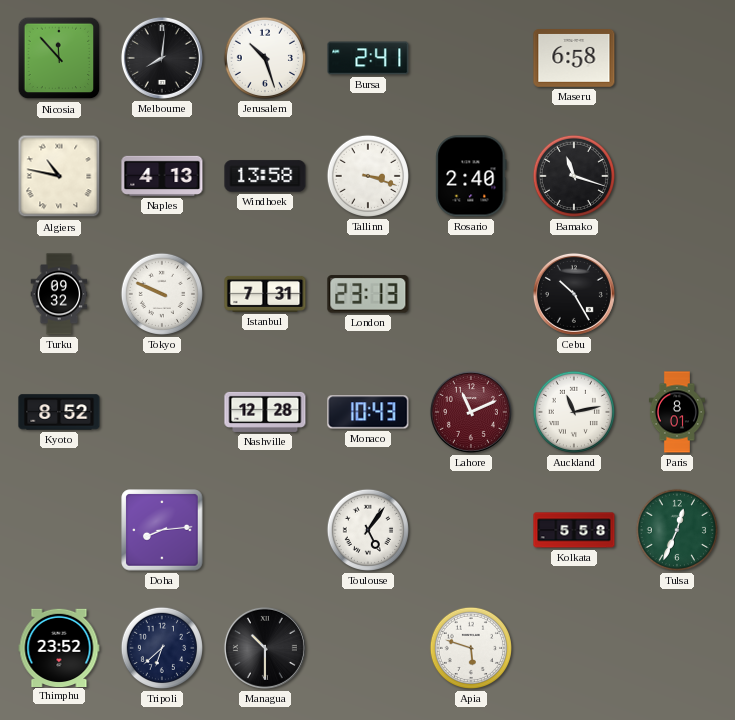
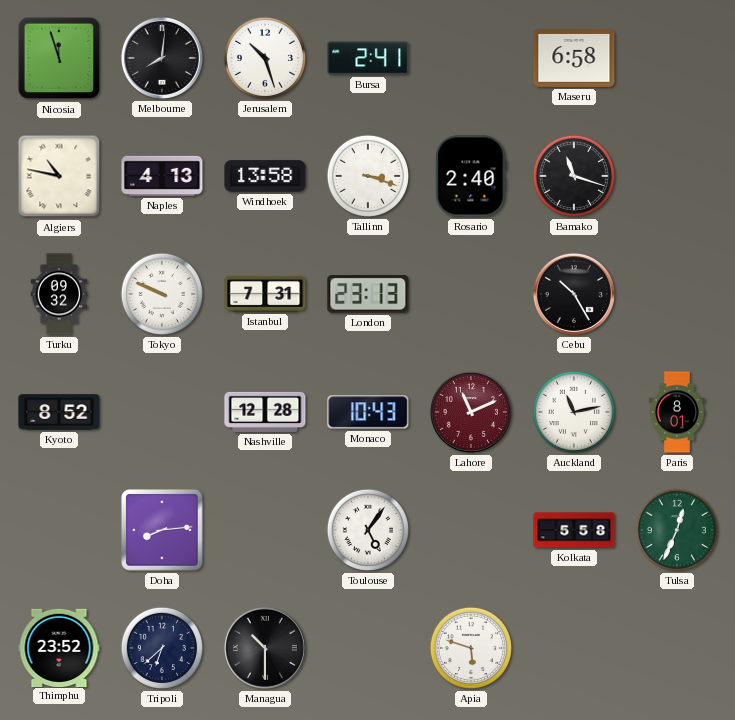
Nicosia: 11:53 -> 11:57 (59, 58)
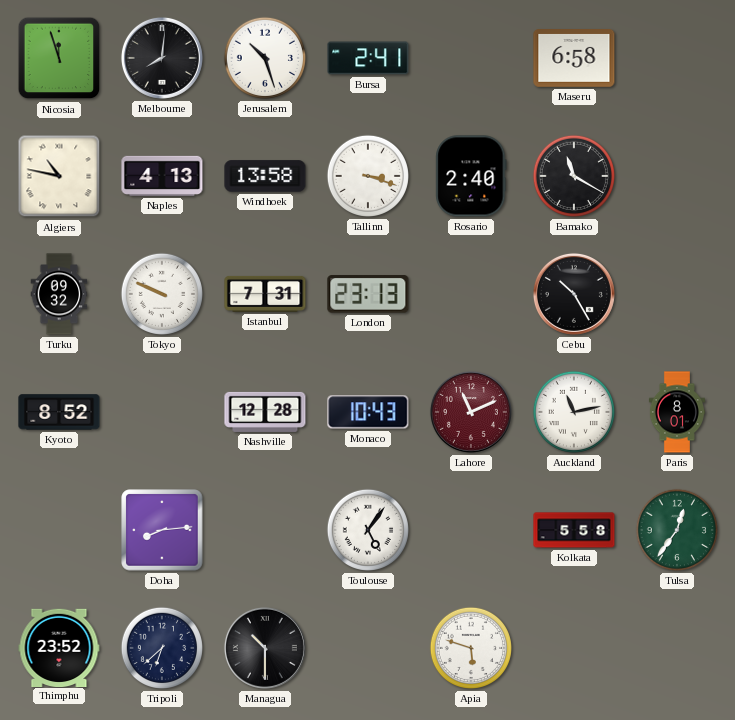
Bamako: 11:18 -> 11:20 (574, 176)
Tulsa: 12:34 -> 12:36 (677, 530)
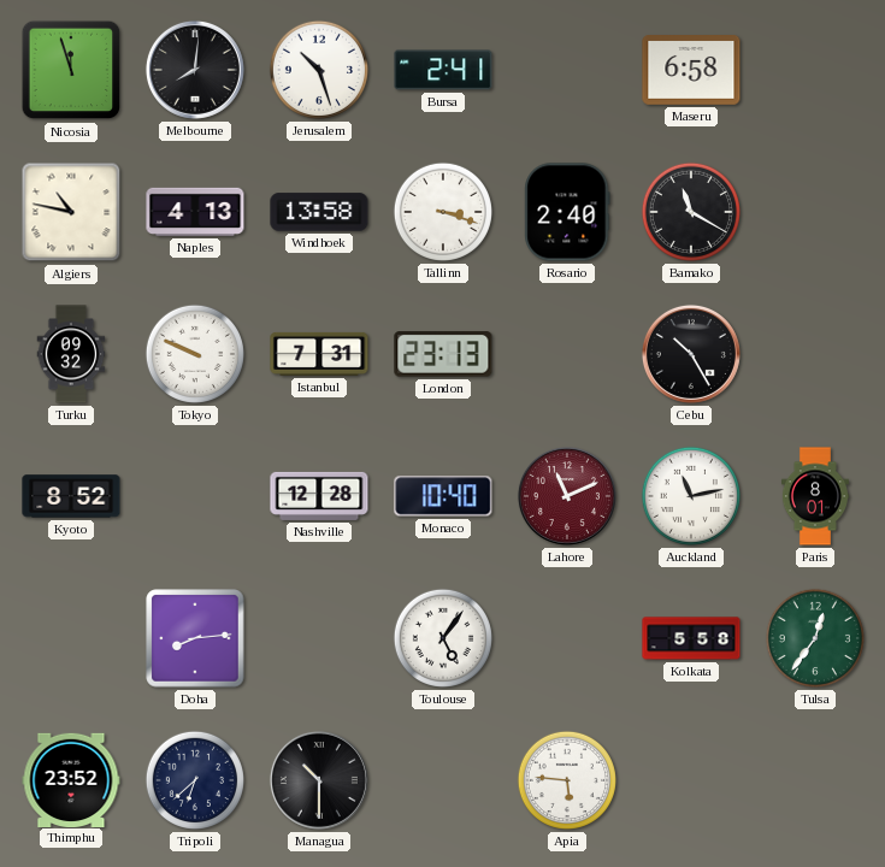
Monaco: 10:43 -> 10:40 (443, 496)
Apia: 5:48 -> 5:46 (567, 780)
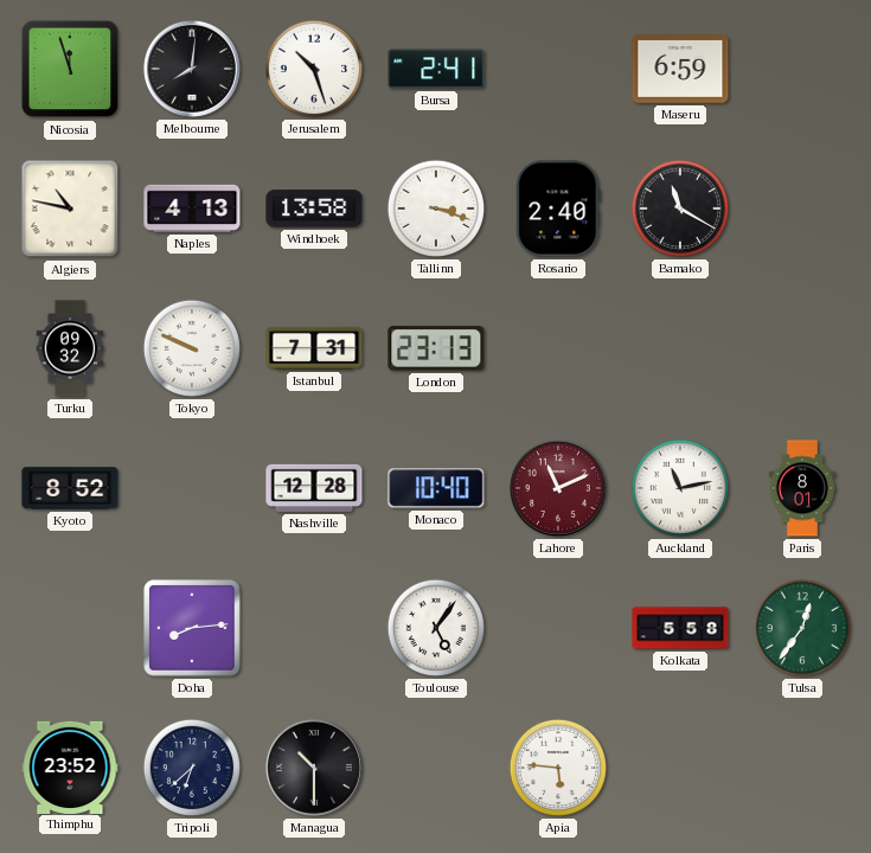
Maseru: 6:58 -> 6:59 (680, 70)
Cebu: 10:25 -> none (691, 354)
